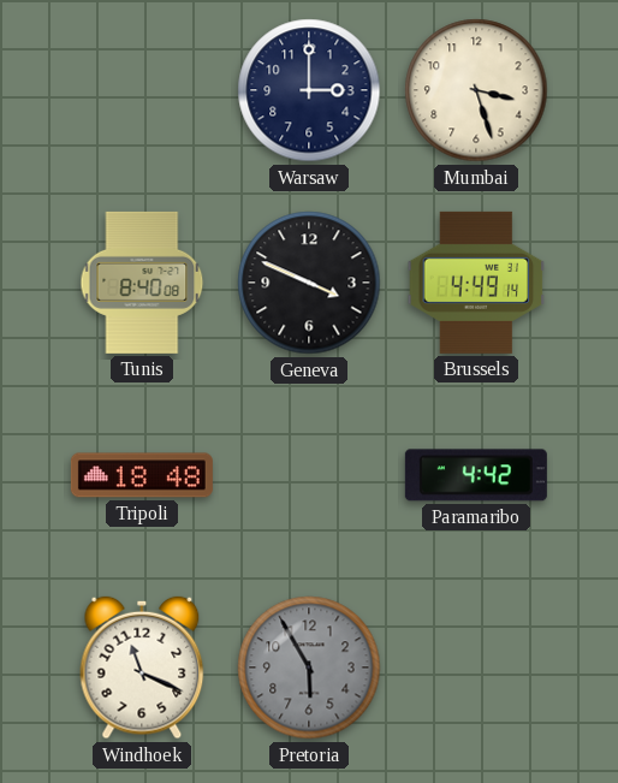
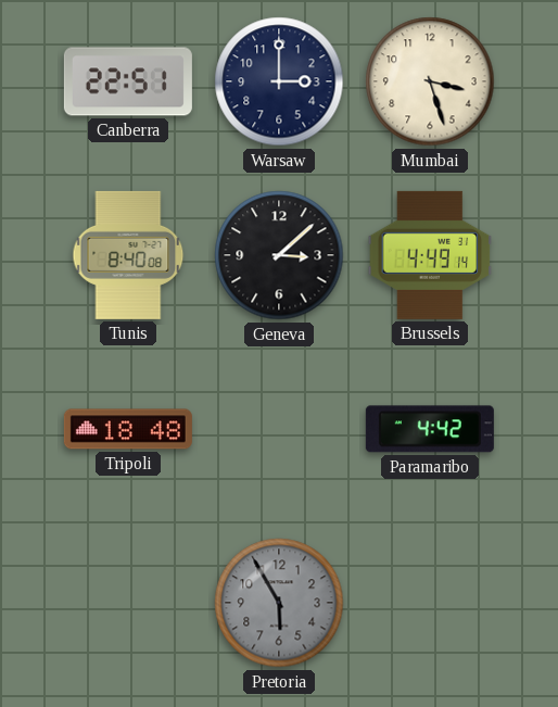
Canberra: none -> 22:51 (128, 81)
Geneva: 3:49 -> 3:08 (279, 255)
Windhoek: 11:19 -> none (142, 668)
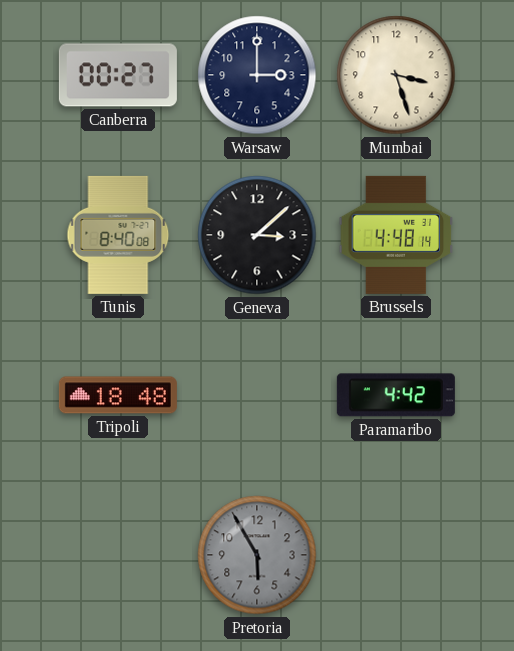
Canberra: 22:51 -> 00:27 (118, 75)
Brussels: 4:49 -> 4:48 (396, 235)
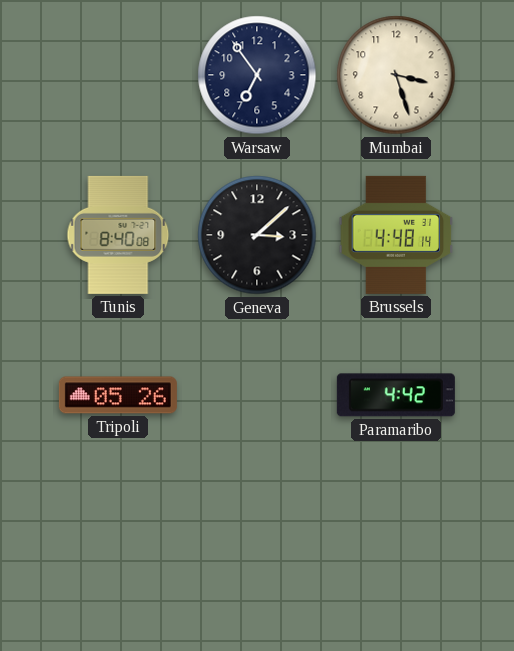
Canberra: 00:27 -> none (118, 75)
Warsaw: 3:00 -> 6:54 (257, 75)
Tripoli: 18:48 -> 05:26 (118, 395)
Pretoria: 5:55 -> none (257, 555)
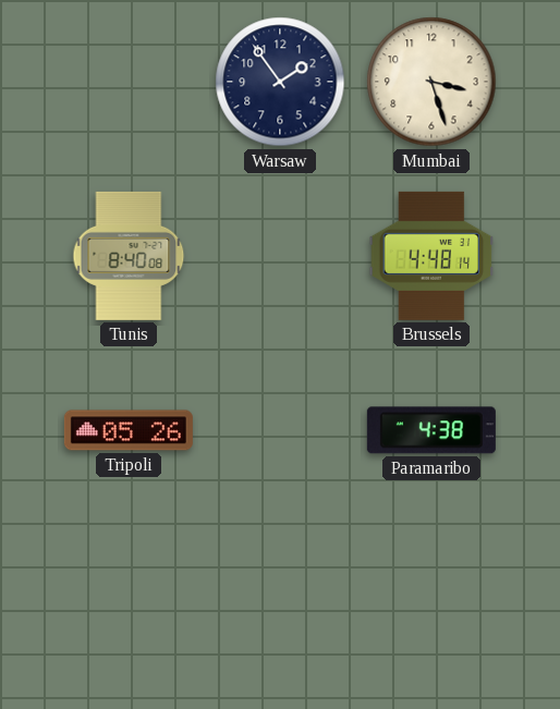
Warsaw: 6:54 -> 1:54 (280, 82)
Geneva: 3:08 -> none (257, 235)
Paramaribo: 4:42 -> 4:38 (431, 430)
